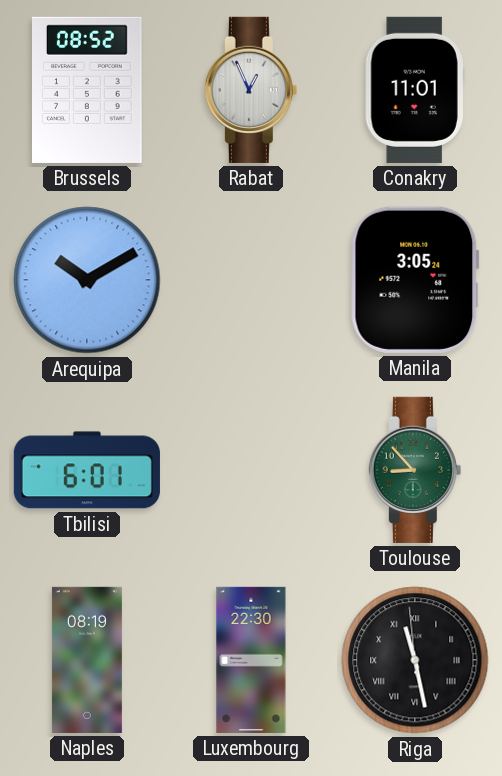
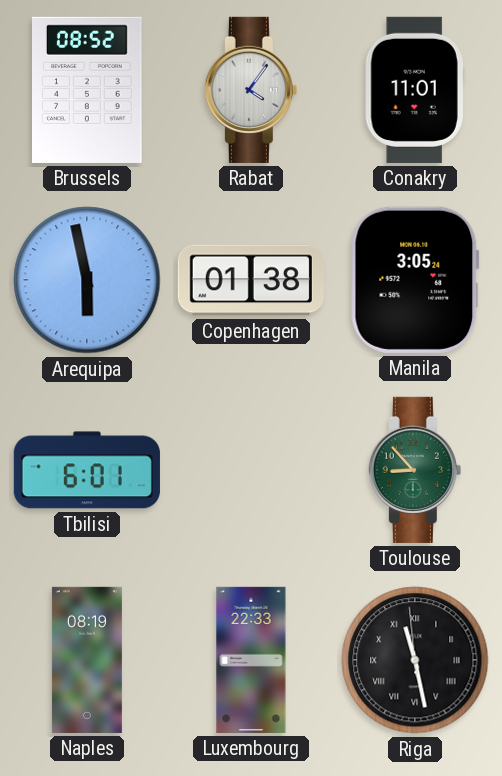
Rabat: 12:56 -> 4:06 (251, 90)
Arequipa: 10:10 -> 5:58 (87, 280)
Copenhagen: none -> 01:38 (251, 280)
Luxembourg: 22:30 -> 22:33 (251, 660)
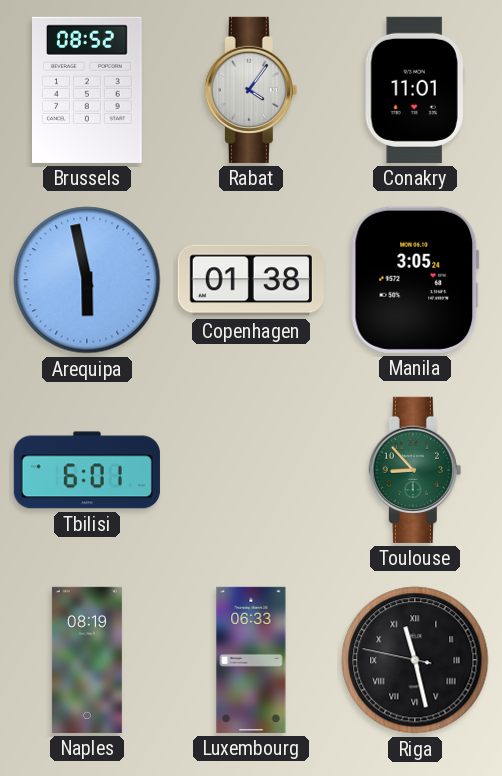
Luxembourg: 22:33 -> 06:33 (251, 660)
Riga: 11:27:59 -> 11:27:47 (415, 660)
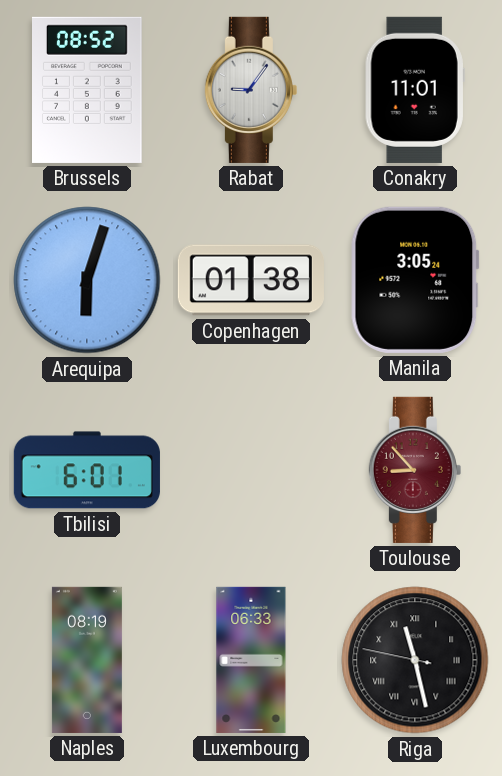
Rabat: 4:06 -> 9:06 (251, 90)
Arequipa: 5:58 -> 6:03 (87, 280)
Toulouse dial: green -> burgundy (415, 470)
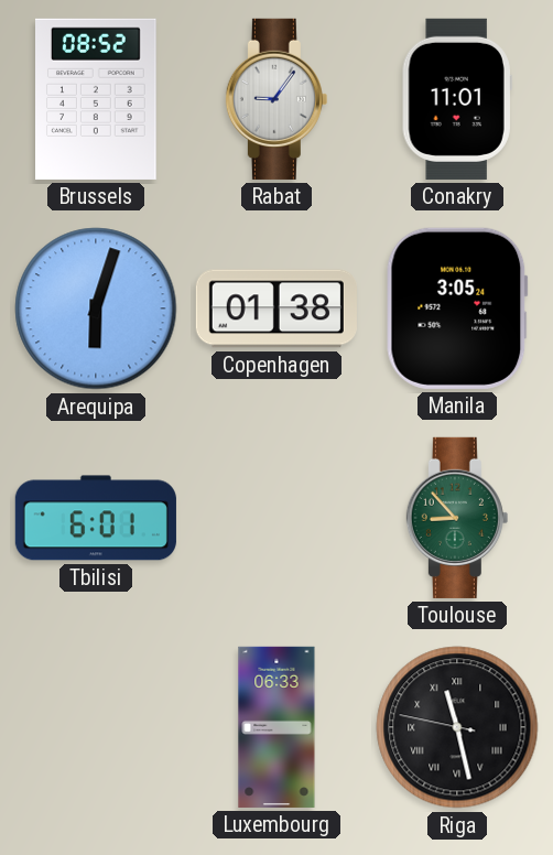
Toulouse dial: burgundy -> green (457, 518)
Naples: 08:19 -> none (87, 660)
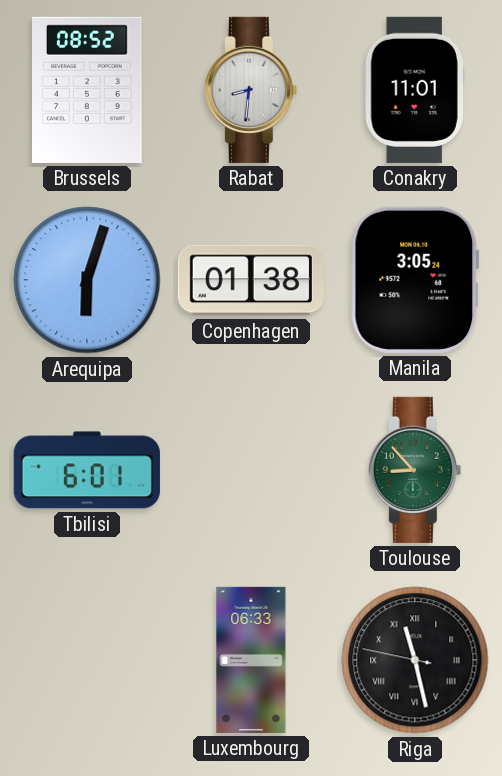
Rabat: 9:06 -> 8:31 (251, 90)
